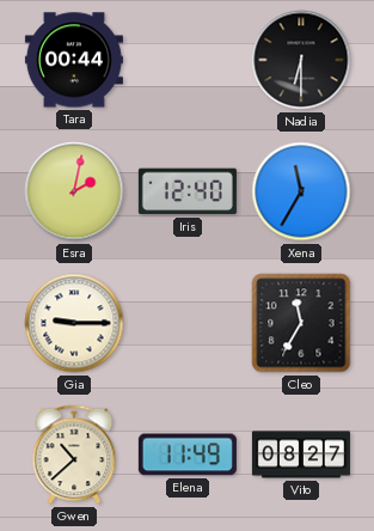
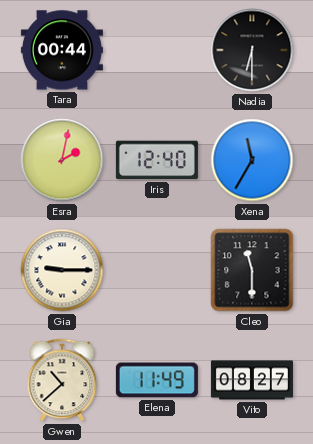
Cleo: 11:35 -> 11:30 (252, 270)
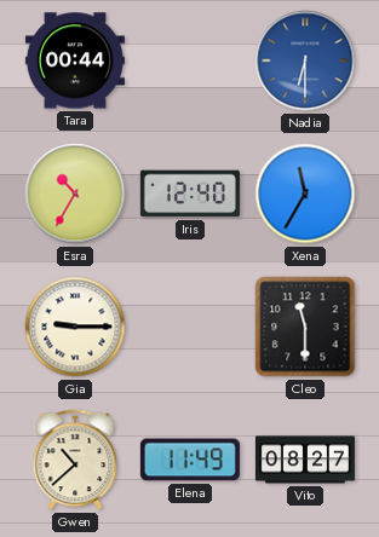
Nadia dial: black -> blue (305, 60)
Esra: 2:02 -> 10:35 (75, 194)
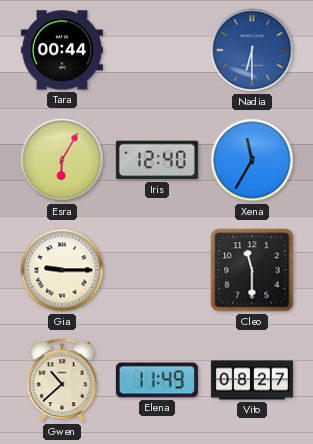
Esra: 10:35 -> 6:05 (62, 160)
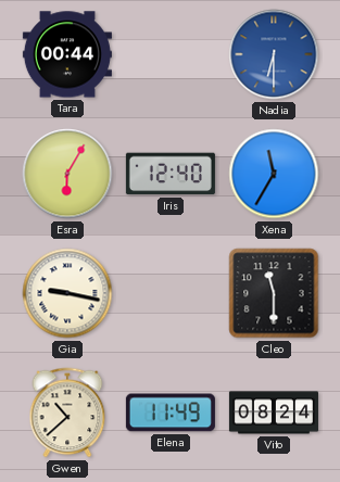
Gia: 9:15 -> 9:17 (67, 293)
Vito: 08:27 -> 08:24 (274, 413)
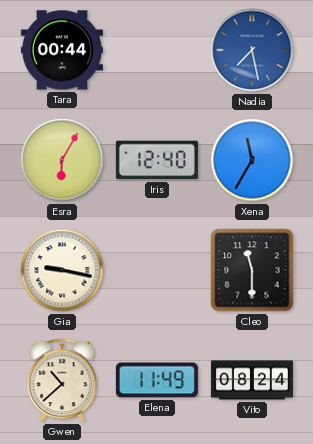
Nadia: 6:30 -> 7:28 (252, 50)
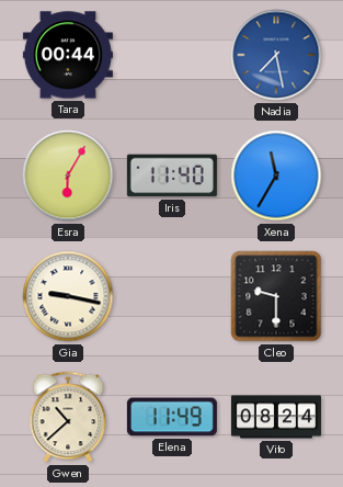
Iris: 12:40 -> 11:40 (172, 175)
Cleo: 11:30 -> 9:30 (276, 296)
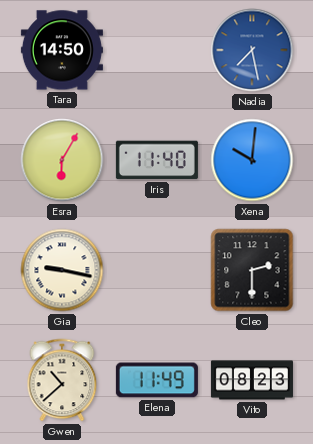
Tara: 00:44 -> 14:50 (62, 50)
Xena: 11:35 -> 10:01 (252, 160)
Cleo: 9:30 -> 2:30 (252, 270)
Vito: 08:24 -> 08:23 (252, 380)
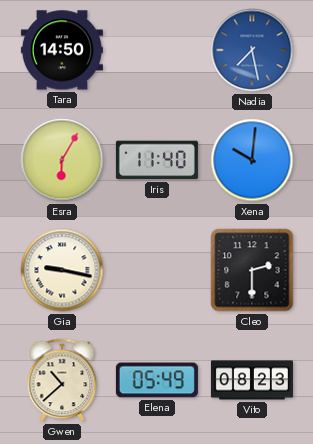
Elena: 11:49 -> 05:49 (157, 380)
